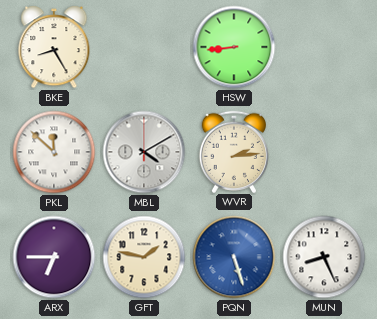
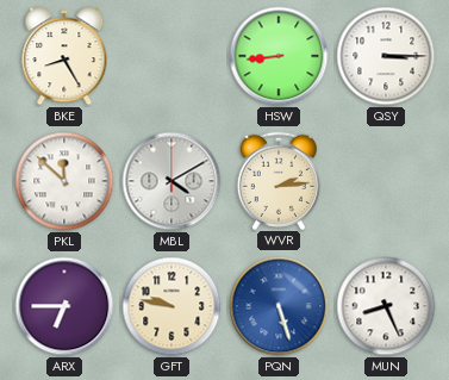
QSY: none -> 3:15 (386, 56)
GFT: 1:47 -> 9:47 (172, 306)
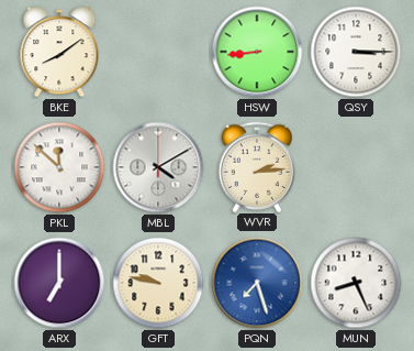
BKE: 8:25 -> 8:09 (59, 52)
ARX: 6:45 -> 7:00 (59, 283)
PQN: 5:27 -> 7:27 (257, 283)
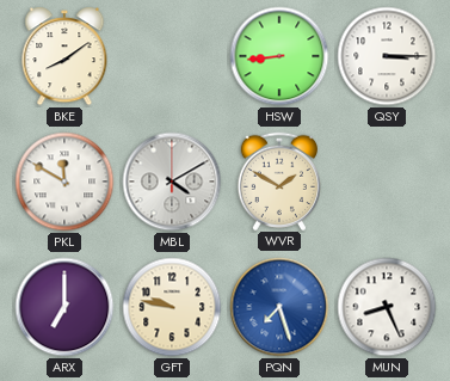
PKL: 11:52 -> 11:50 (64, 182)
WVR: 2:14 -> 1:50 (278, 180)
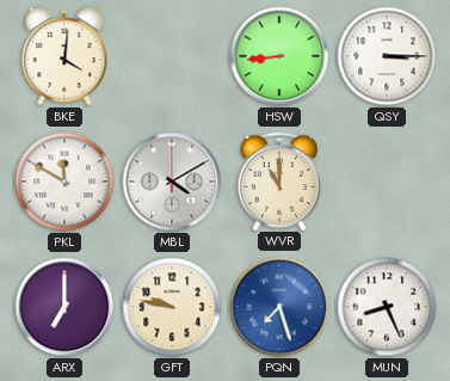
BKE: 8:09 -> 4:01 (64, 56)
WVR: 1:50 -> 11:00 (278, 180)
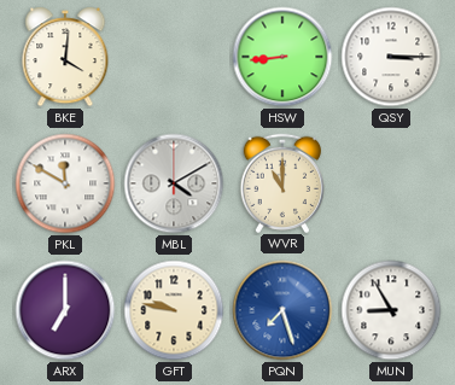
MUN: 8:26 -> 8:55 (391, 310)
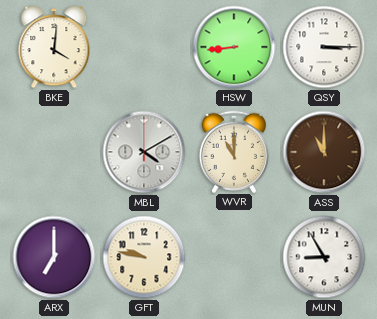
PKL: 11:50 -> none (65, 183)
ASS: none -> 11:00 (324, 152)
PQN: 7:27 -> none (282, 310)
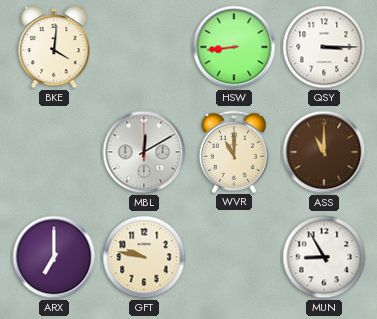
MBL: 4:10 -> 12:10 (144, 152)
